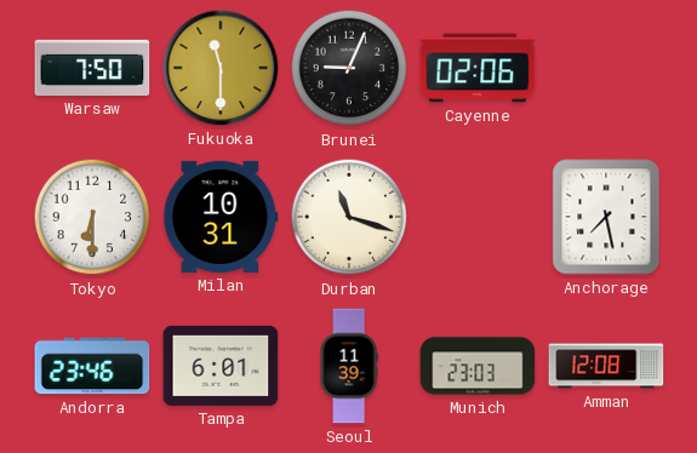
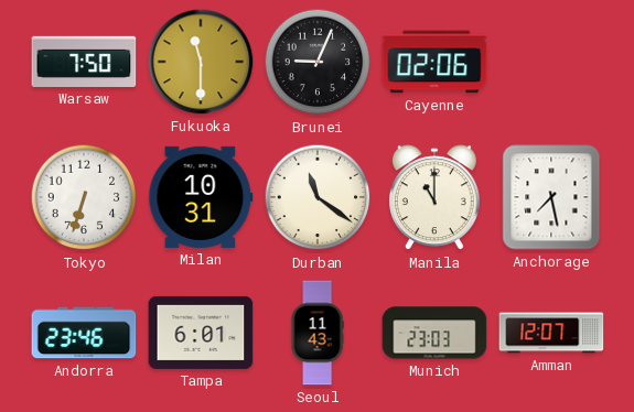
Tokyo: 6:30 -> 6:33 (84, 197)
Durban: 11:18 -> 11:21 (318, 197)
Manila: none -> 11:00 (434, 198)
Seoul: 11:39 -> 11:43 (318, 333)
Amman: 12:08 -> 12:07 (551, 333)
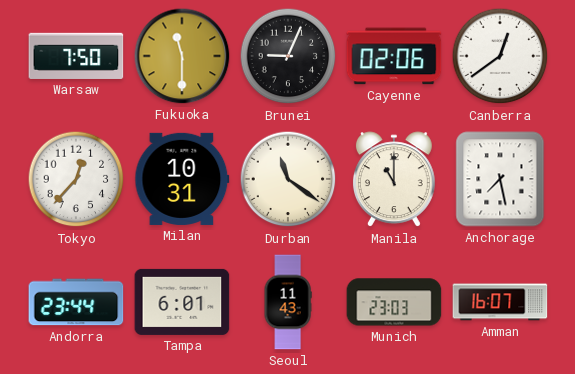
Canberra: none -> 12:39 (500, 56)
Tokyo: 6:33 -> 12:37 (76, 179)
Andorra: 23:46 -> 23:44 (76, 302)
Amman: 12:07 -> 16:07 (500, 302)
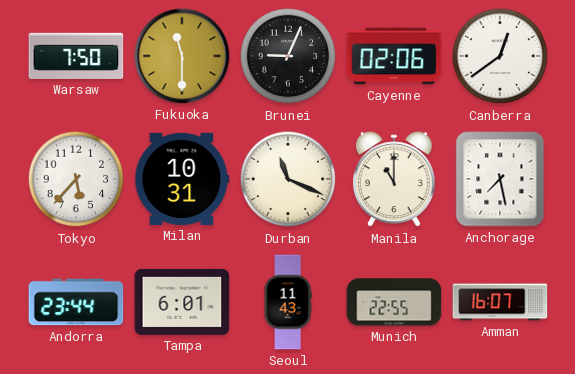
Tokyo: 12:37 -> 5:37 (76, 179)
Durban: 11:21 -> 11:19 (288, 179)
Munich: 23:03 -> 22:55 (394, 302)
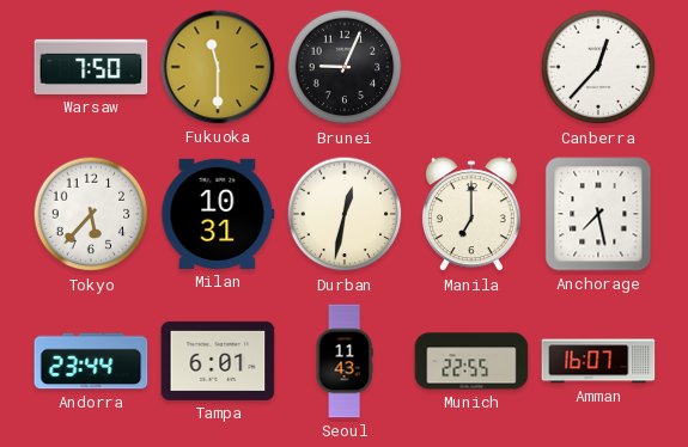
Cayenne: 02:06 -> none (394, 56)
Canberra: 12:39 -> 12:37 (598, 67)
Durban: 11:19 -> 12:32 (345, 214)
Manila: 11:00 -> 7:00 (471, 215)
